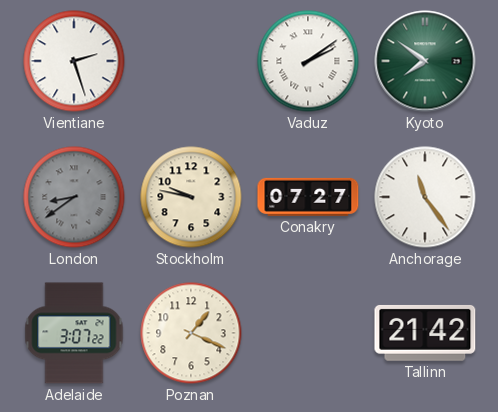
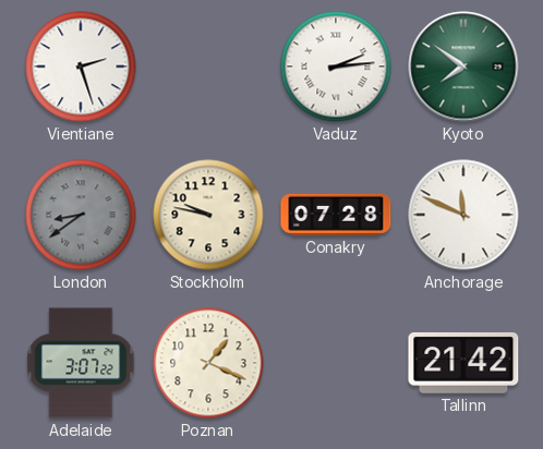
Vaduz: 2:09 -> 2:14 (336, 66)
Conakry: 07:27 -> 07:28 (336, 215)
Anchorage: 11:24 -> 11:49 (463, 215)
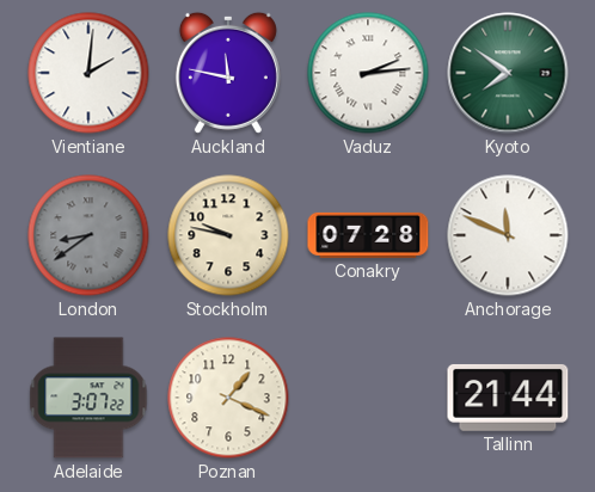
Vientiane: 2:27 -> 2:01 (88, 73)
Auckland: none -> 11:47 (228, 73)
Tallinn: 21:42 -> 21:44 (508, 398)
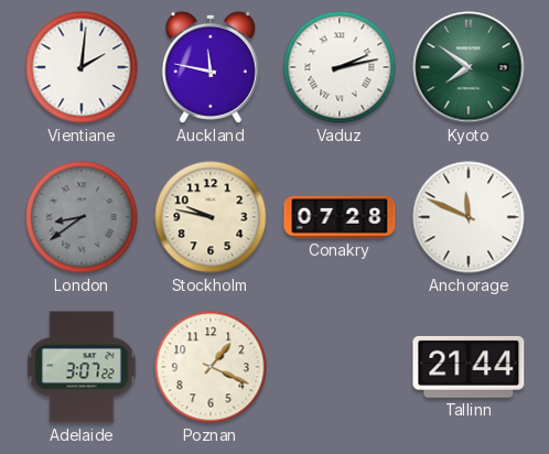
Vaduz: 2:14 -> 2:13 (340, 67)
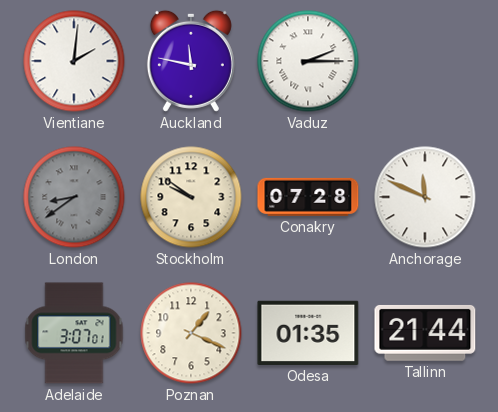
Vaduz: 2:13 -> 2:15 (308, 61)
Kyoto: 7:51 -> none (469, 67)
Stockholm: 9:47 -> 9:51 (191, 197)
Adelaide: 3:07:22 -> 3:07:01 (74, 333)
Odesa: none -> 01:35 (308, 333)
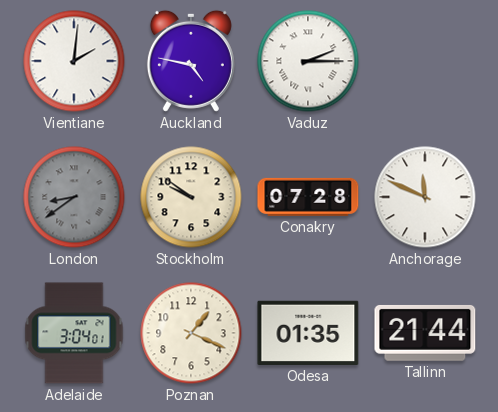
Auckland: 11:47 -> 4:47 (191, 61)
Adelaide: 3:07 -> 3:04 (74, 333)
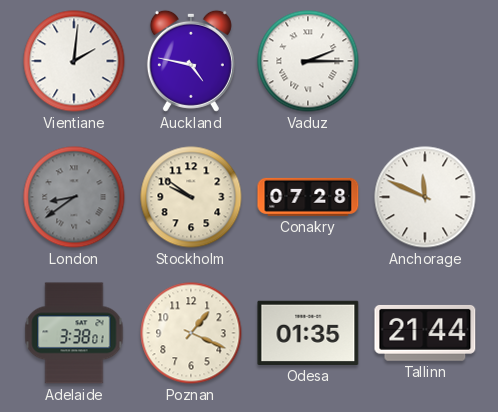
Adelaide: 3:04 -> 3:38 (74, 333)
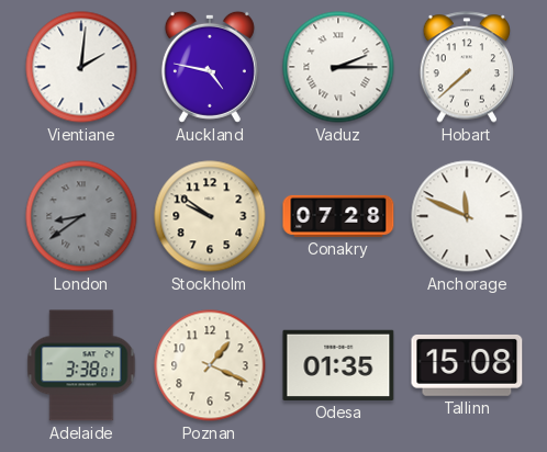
Hobart: none -> 7:38 (467, 67)
Tallinn: 21:44 -> 15:08 (467, 365)
